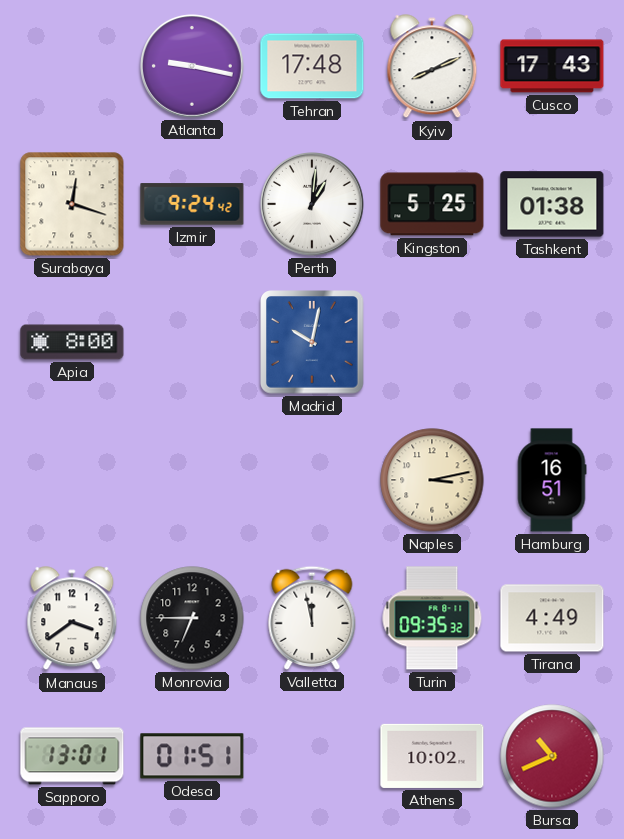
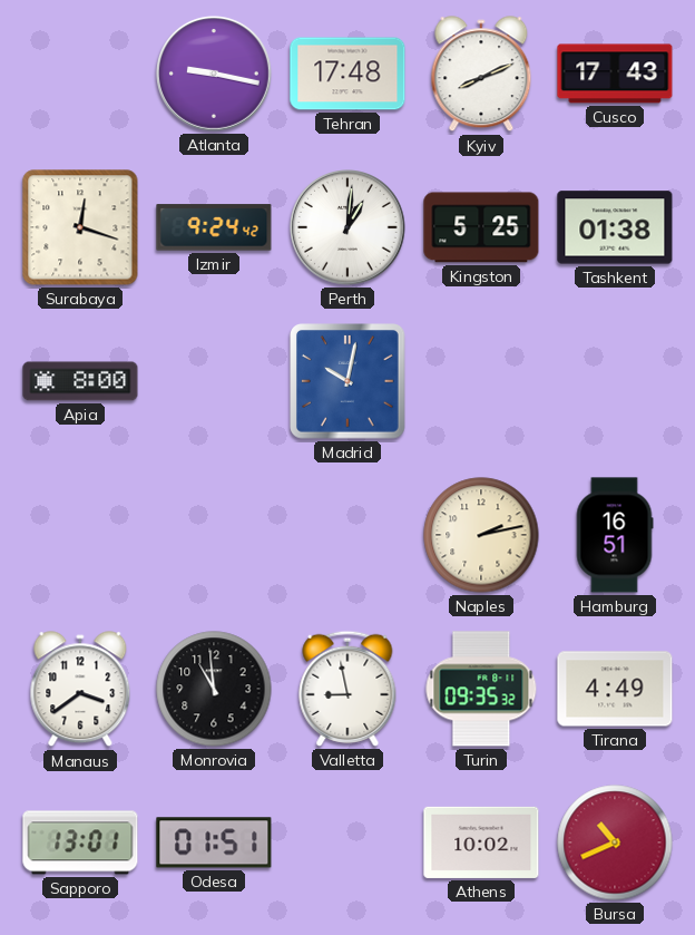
Naples: 3:13 -> 2:13 (481, 535)
Monrovia: 6:45 -> 10:59 (214, 689)
Valletta: 11:58 -> 8:58 (347, 689)
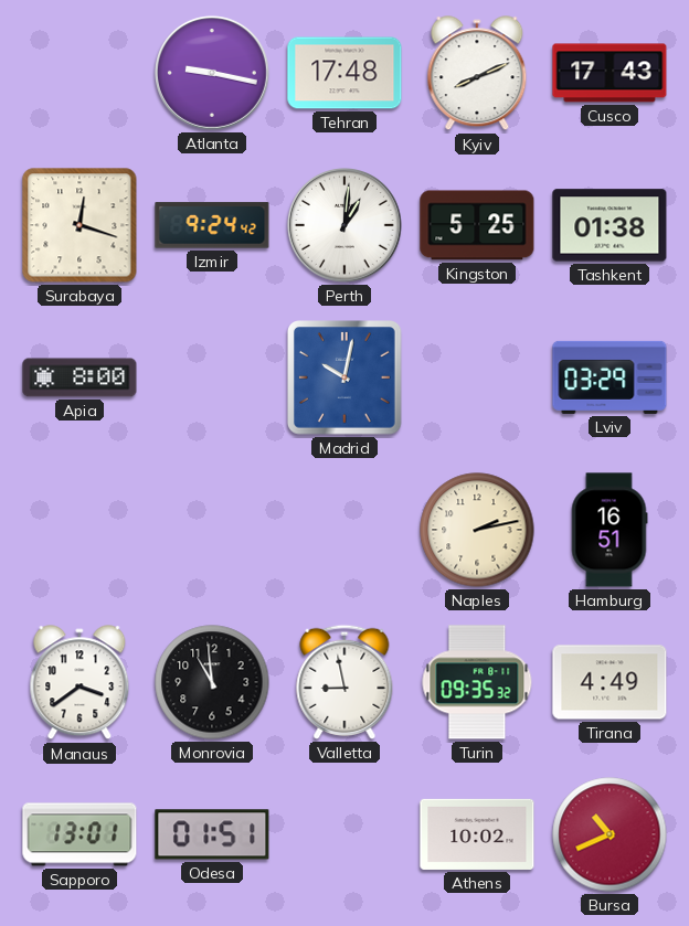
Lviv: none -> 03:29 (609, 377)
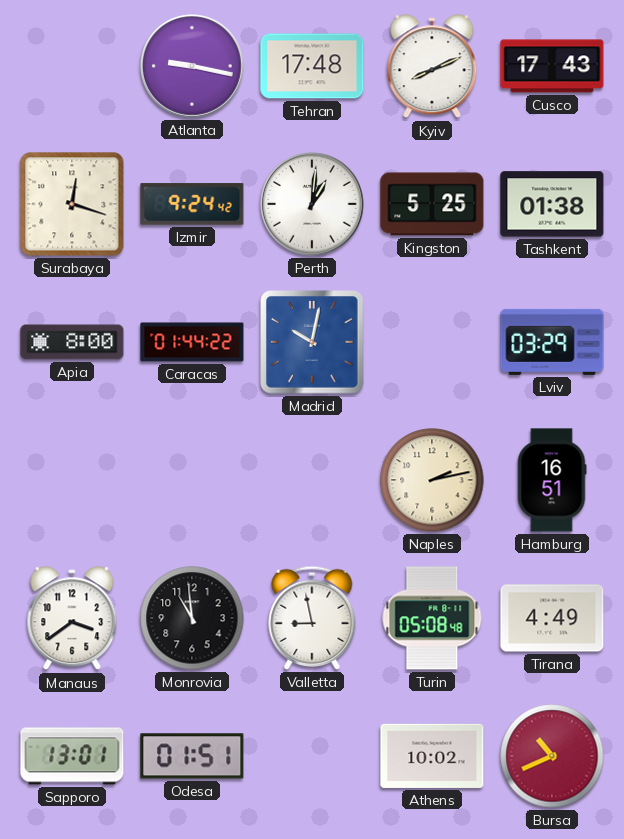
Caracas: none -> 01:44 (192, 342)
Turin: 09:35 -> 05:08 (432, 618)
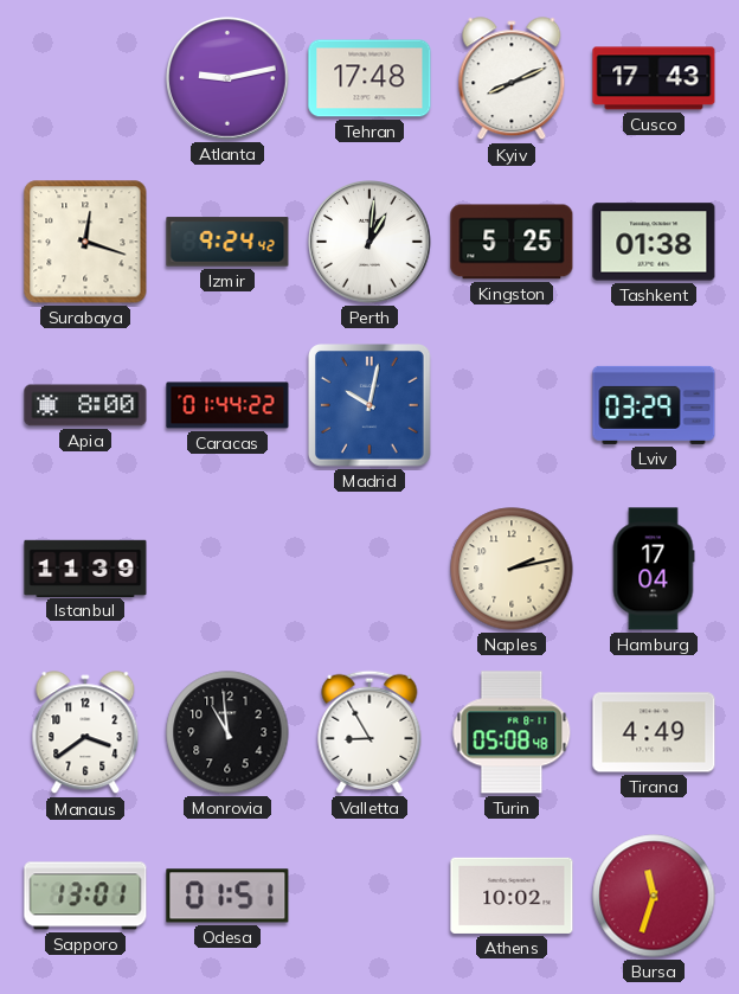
Atlanta: 9:17 -> 9:13 (229, 79)
Istanbul: none -> 11:39 (85, 567)
Hamburg: 16:51 -> 17:04 (654, 569)
Valletta: 8:58 -> 8:55 (369, 732)
Bursa: 10:41 -> 11:33 (654, 896)
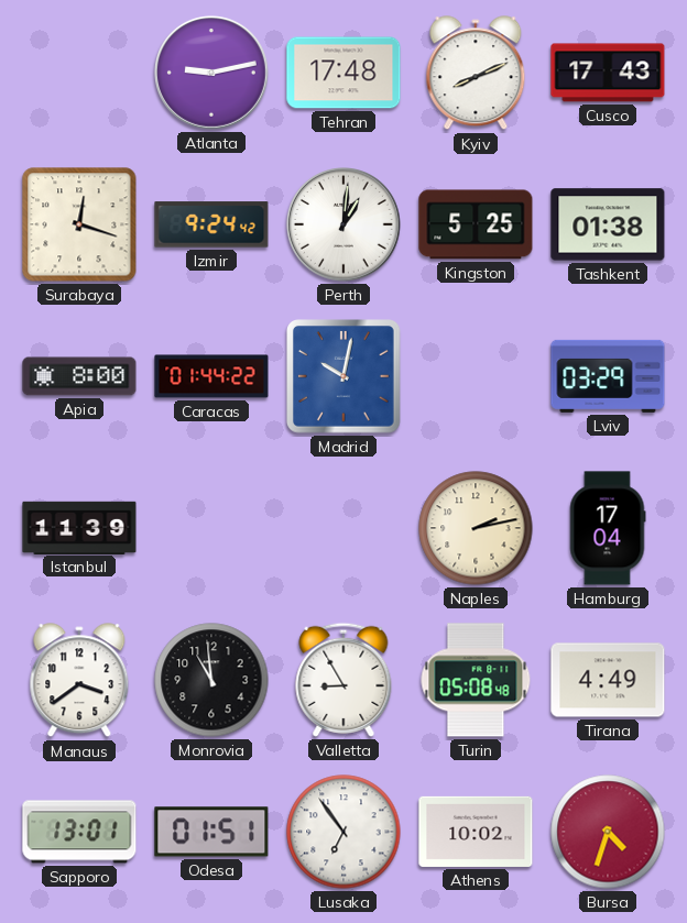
Lusaka: none -> 6:54 (343, 832)
Bursa: 11:33 -> 4:33 (608, 832)
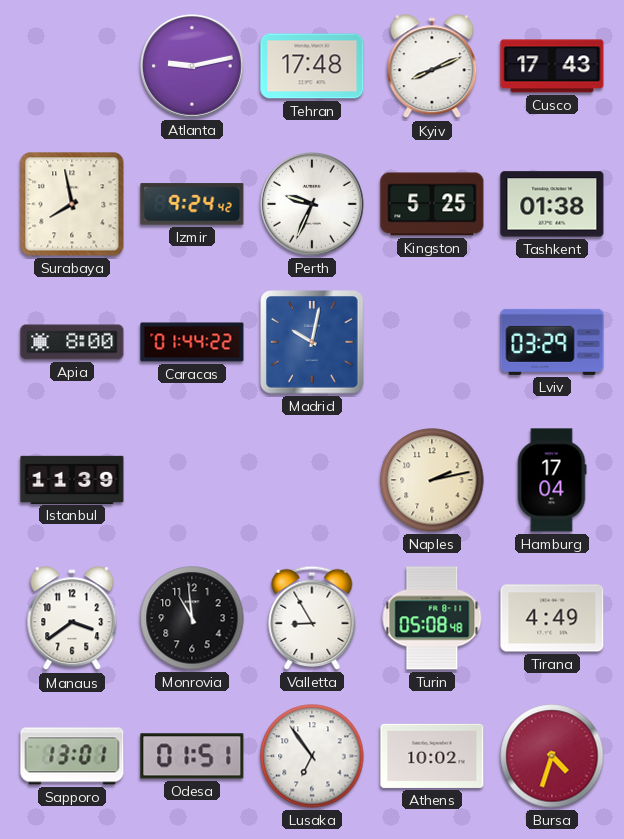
Surabaya: 12:18 -> 7:58 (72, 204)
Perth: 1:01 -> 9:34 (313, 205)
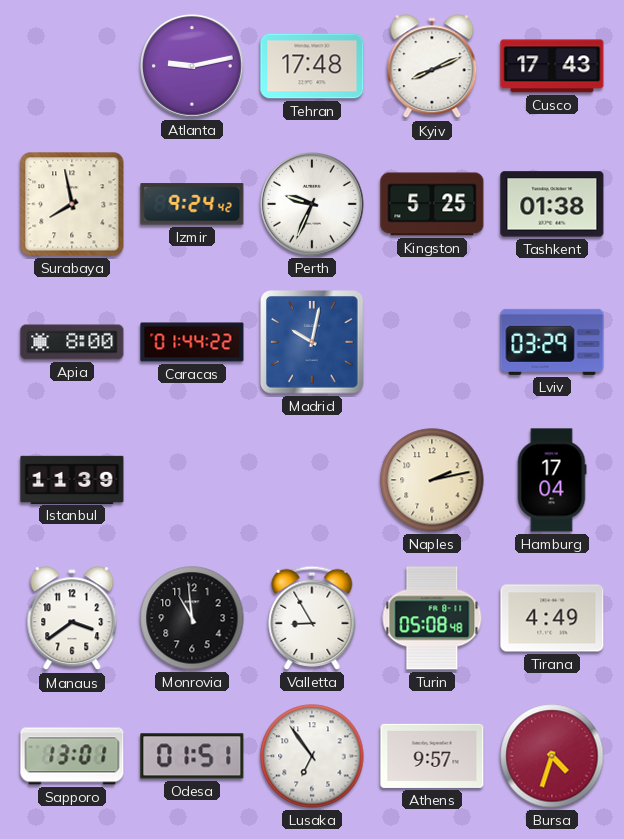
Athens: 10:02 -> 9:57 (432, 756)
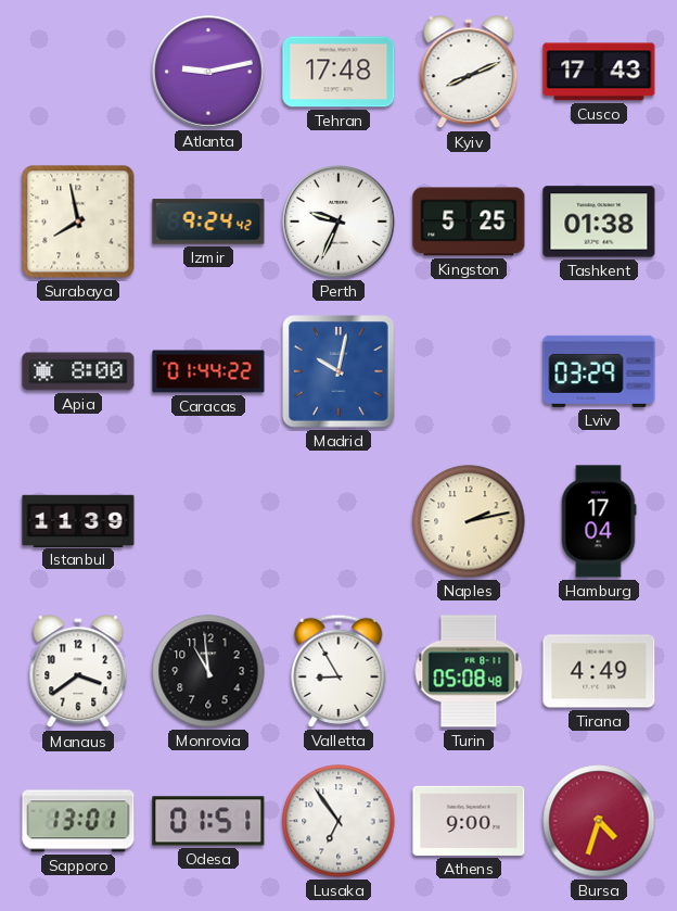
Athens: 9:57 -> 9:00 (469, 821)
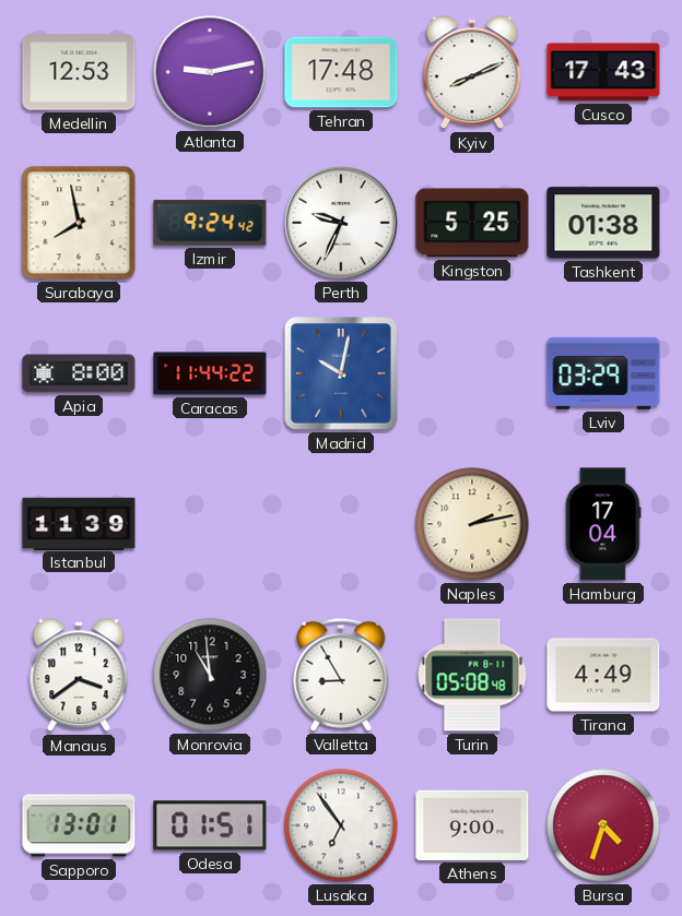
Medellin: none -> 12:53 (79, 72)
Caracas: 01:44 -> 11:44 (210, 373)
